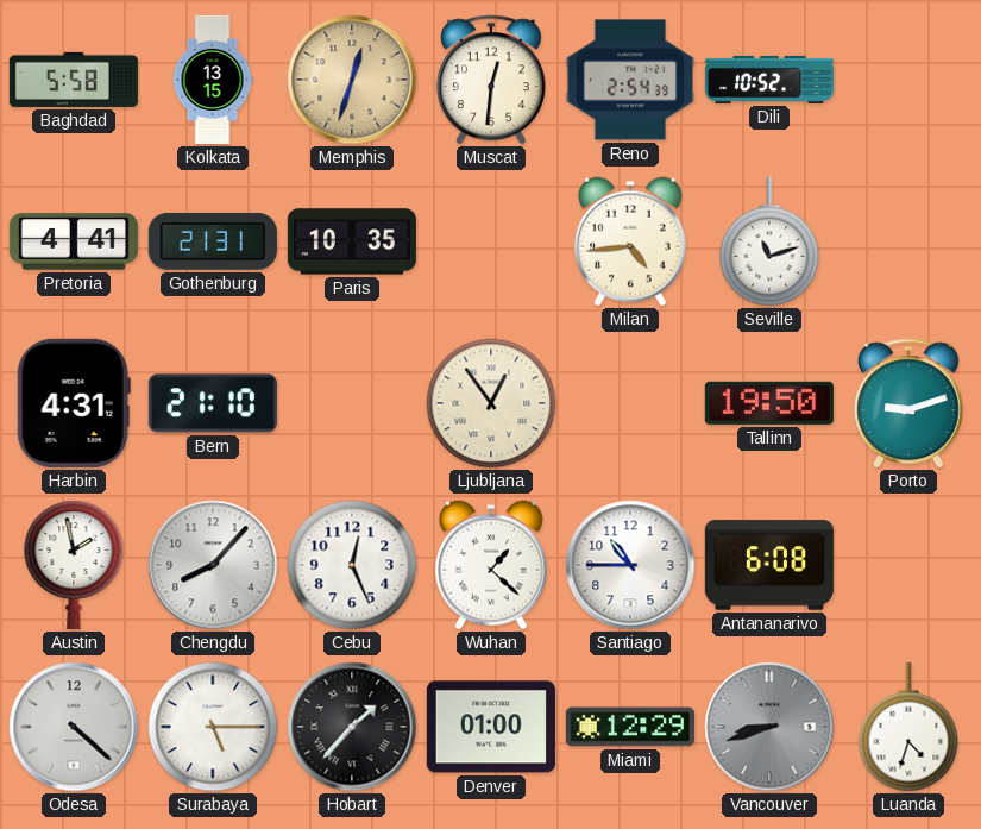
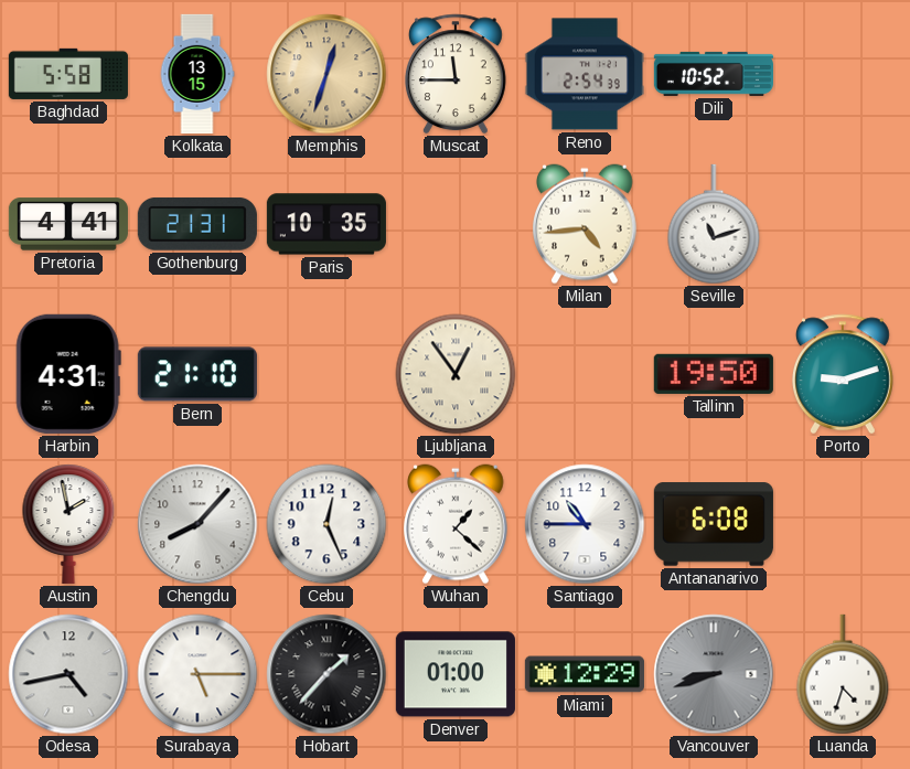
Muscat: 12:31 -> 11:45 (456, 74)
Odesa: 4:22 -> 4:43 (68, 674)
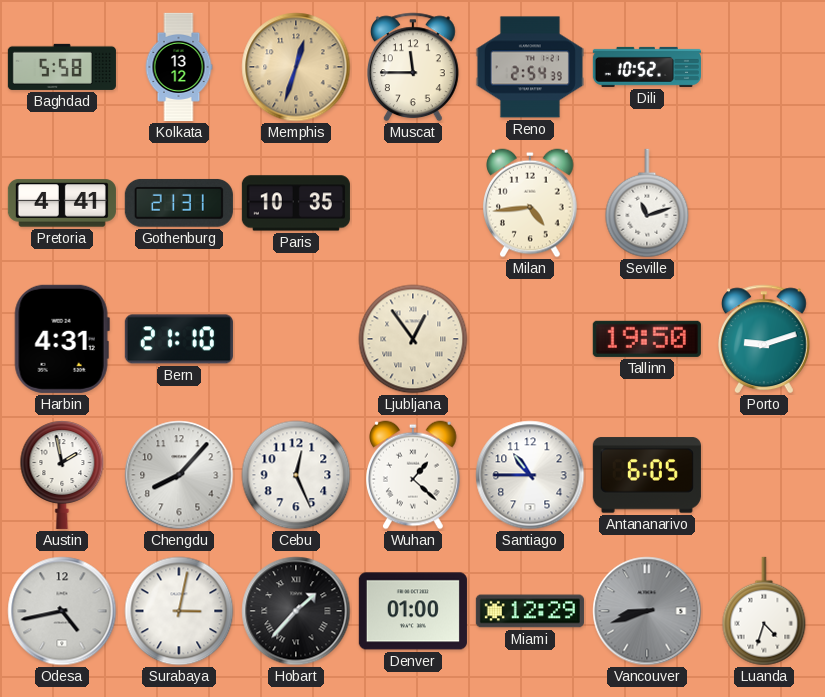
Kolkata: 13:15 -> 13:12 (179, 67)
Antananarivo: 6:08 -> 6:05 (647, 475)
Surabaya: 5:15 -> 3:02 (179, 611)
